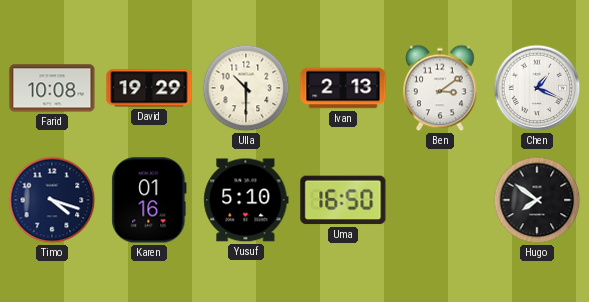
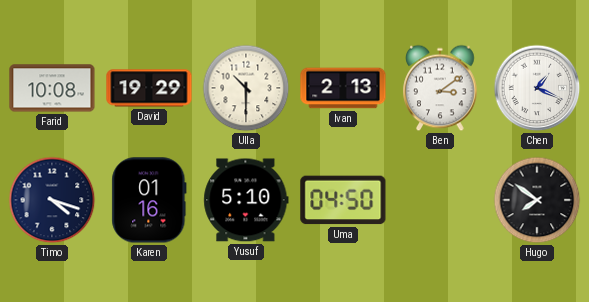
Uma: 16:50 -> 04:50 (343, 200)
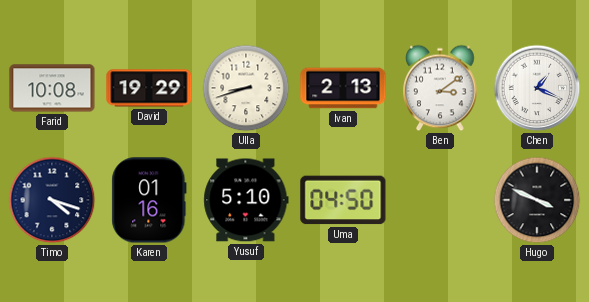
Ulla: 10:30 -> 8:42 (246, 88)
Hugo: 7:51 -> 3:49 (537, 200)
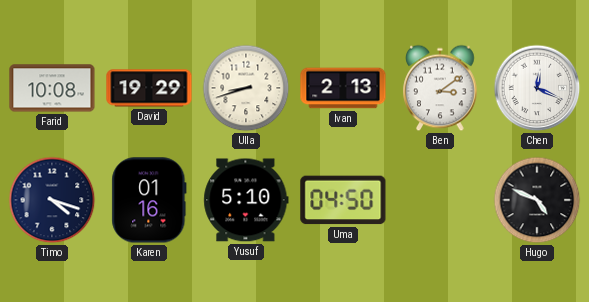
Chen: 1:19 -> 12:19 (537, 88)
Hugo: 3:49 -> 4:49 (537, 200)
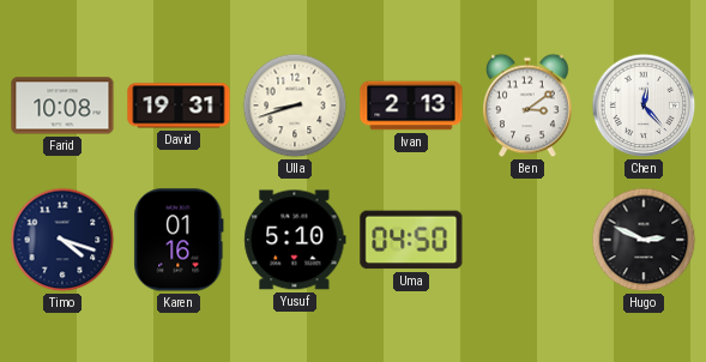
David: 19:29 -> 19:31 (179, 105)
Chen: 12:19 -> 12:23 (644, 105)
Hugo: 4:49 -> 2:49 (644, 240)
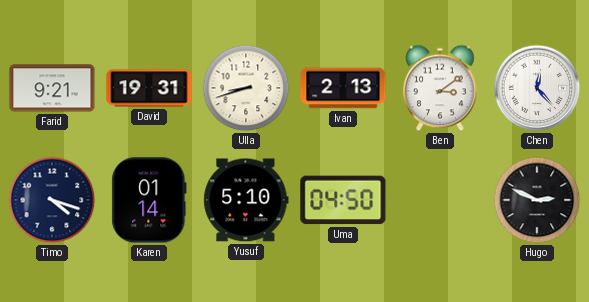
Farid: 10:08 -> 9:21 (52, 88)
Karen: 01:16 -> 01:14 (149, 200)
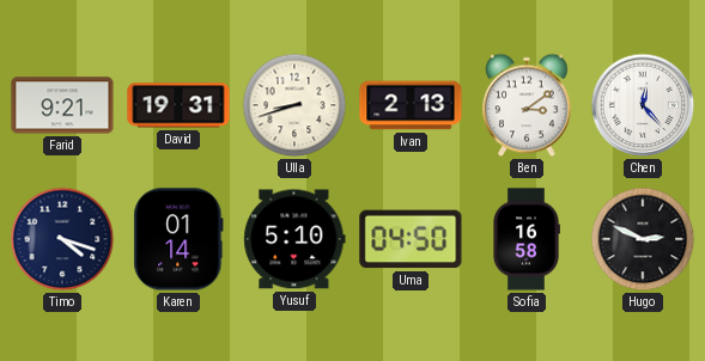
Sofia: none -> 16:58 (527, 239)
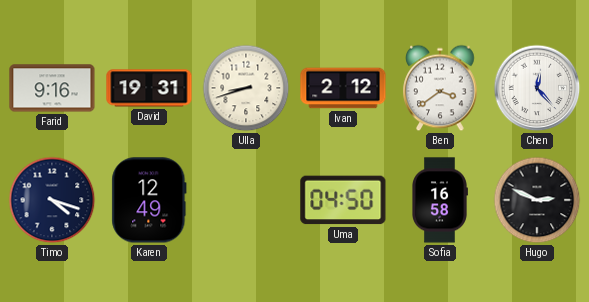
Farid: 9:21 -> 9:16 (52, 88)
Ivan: 2:13 -> 2:12 (343, 88)
Ben: 3:09 -> 3:39 (440, 88)
Karen: 01:14 -> 12:49 (149, 200)
Yusuf: 5:10 -> none (294, 239)
